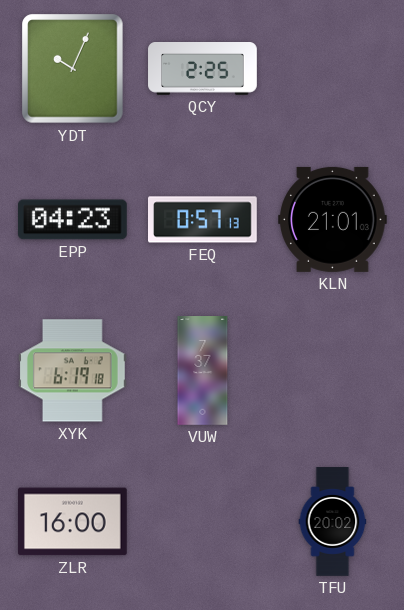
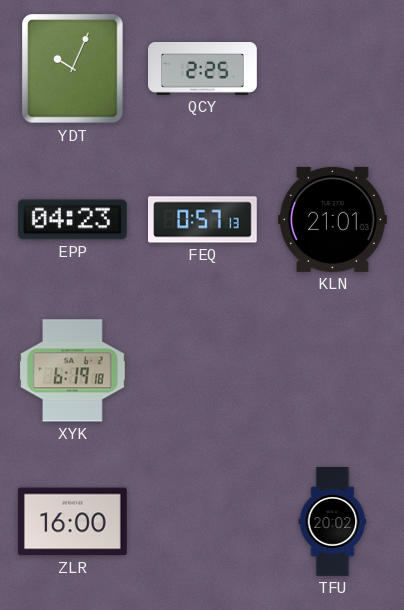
VUW: 7:37 -> none (203, 371)
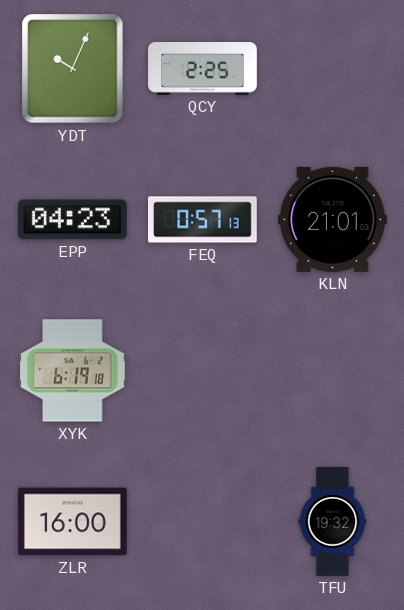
TFU: 20:02 -> 19:32 (333, 522)
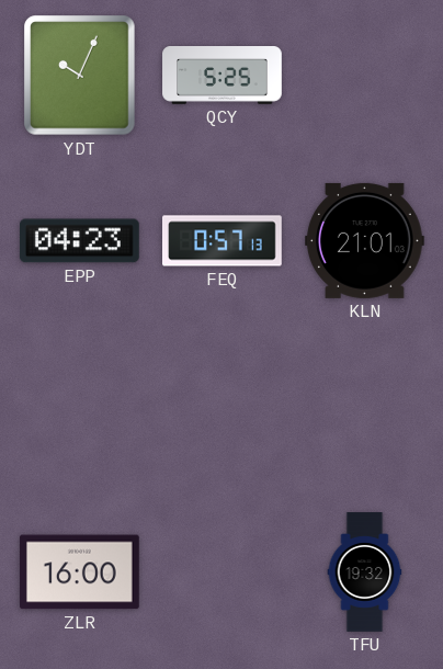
QCY: 2:25 -> 5:25 (223, 76)
XYK: 6:19 -> none (72, 371)
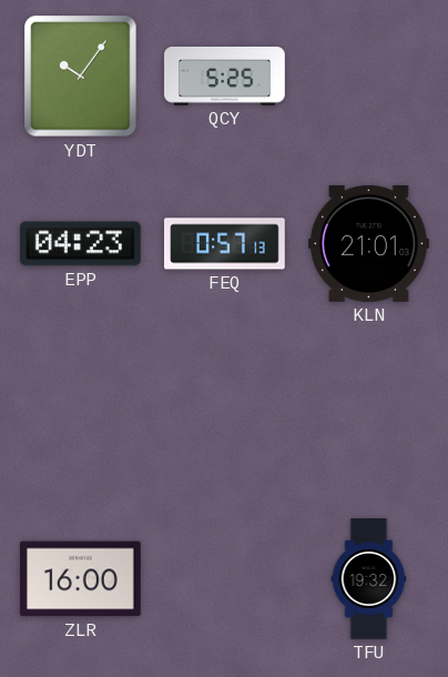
YDT: 10:04 -> 10:06 (81, 77)
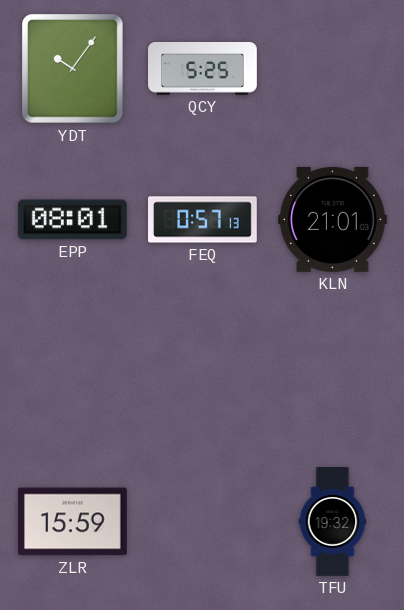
EPP: 04:23 -> 08:01 (72, 220)
ZLR: 16:00 -> 15:59 (72, 522)
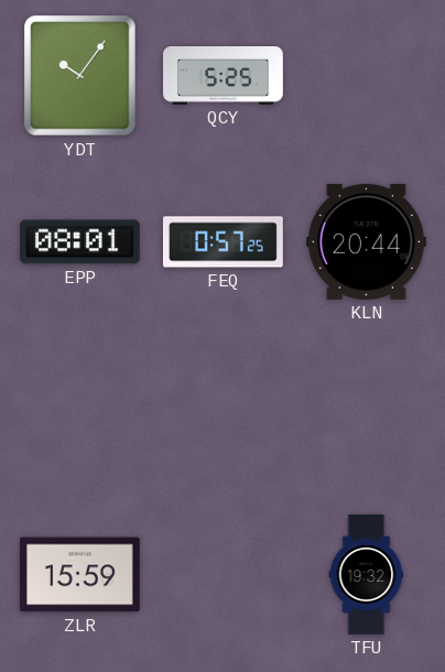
FEQ: 0:57:13 -> 0:57:25 (224, 242)
KLN: 21:01 -> 20:44 (367, 241)
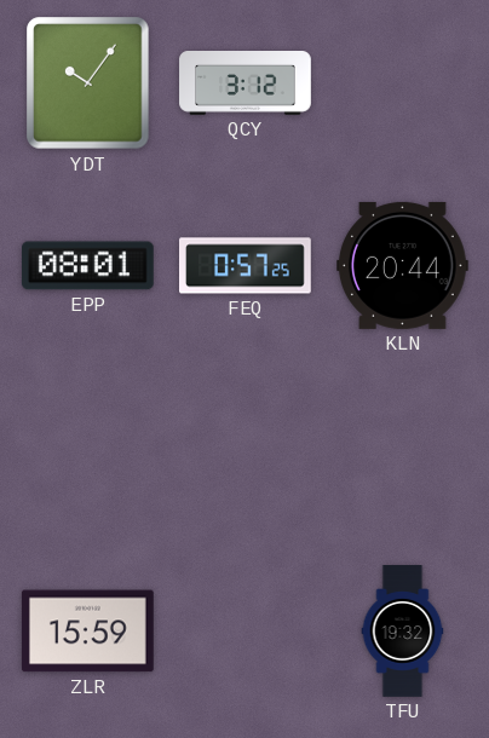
QCY: 5:25 -> 3:12 (246, 83)
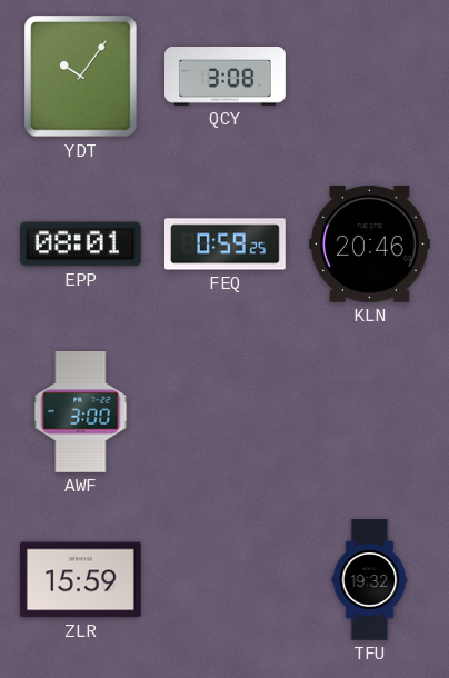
QCY: 3:12 -> 3:08 (226, 77)
FEQ: 0:57 -> 0:59 (226, 245)
KLN: 20:44 -> 20:46 (370, 243)
AWF: none -> 3:00 (81, 412)
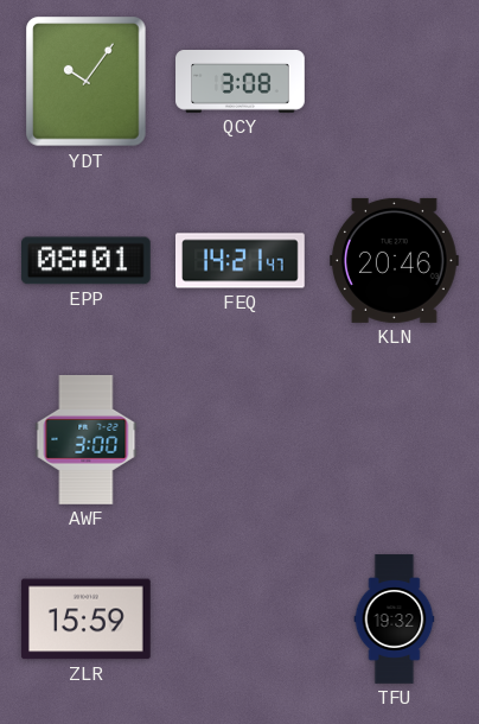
FEQ: 0:59 -> 14:21 (241, 261)
